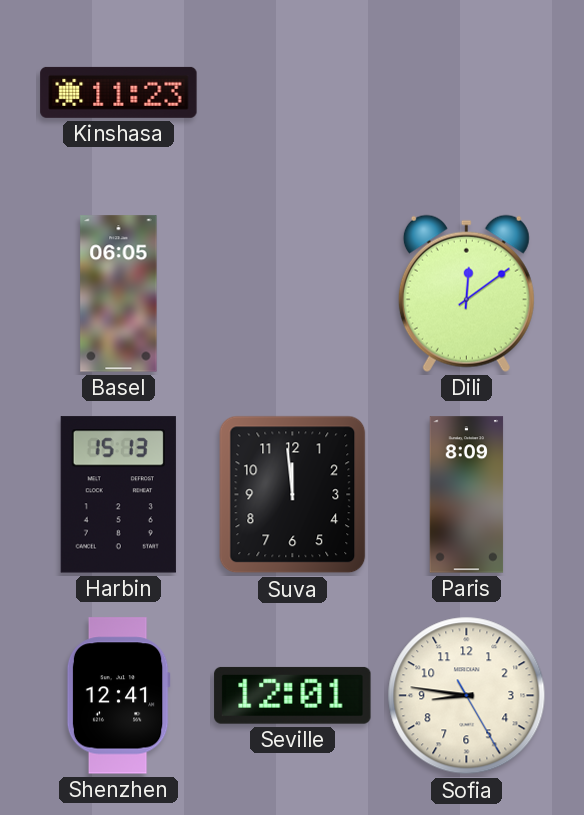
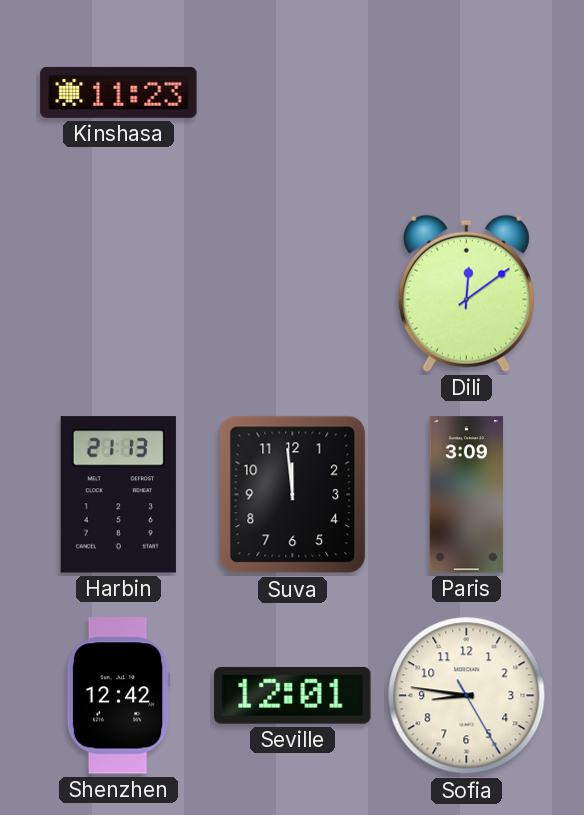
Basel: 06:05 -> none (119, 294)
Harbin: 15:13 -> 21:13 (118, 495)
Paris: 8:09 -> 3:09 (467, 495)
Shenzhen: 12:41 -> 12:42 (118, 696)
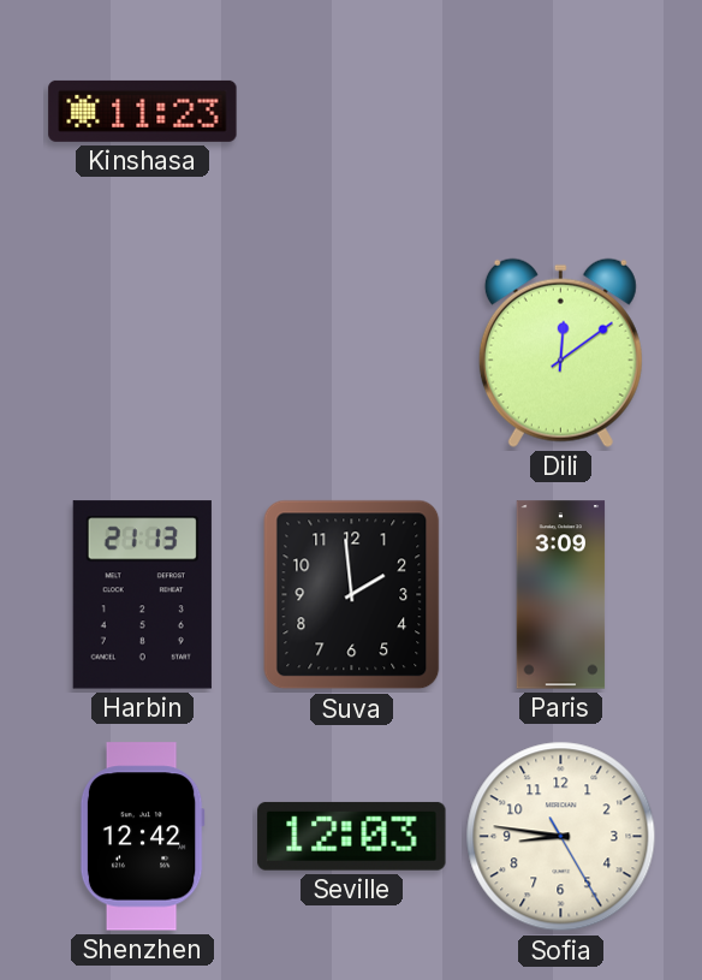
Suva: 11:59 -> 1:59 (352, 595)
Seville: 12:01 -> 12:03 (352, 836)
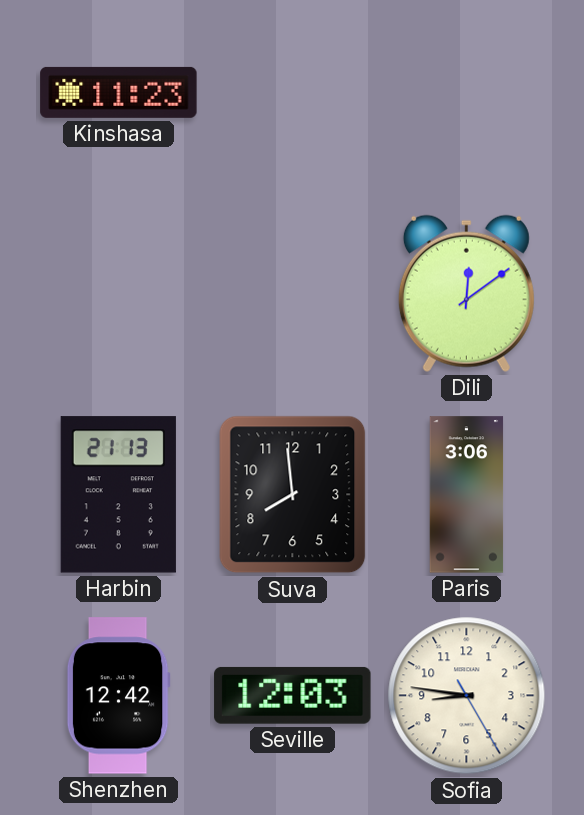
Suva: 1:59 -> 7:59 (293, 495)
Paris: 3:09 -> 3:06 (467, 495)
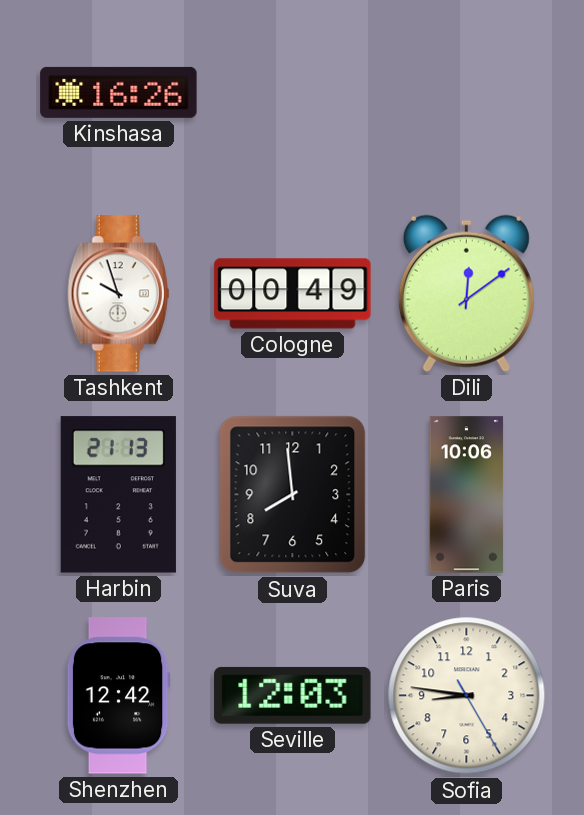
Kinshasa: 11:23 -> 16:26 (119, 92)
Tashkent: none -> 9:57 (119, 294)
Cologne: none -> 00:49 (293, 294)
Paris: 3:06 -> 10:06 (467, 495)
